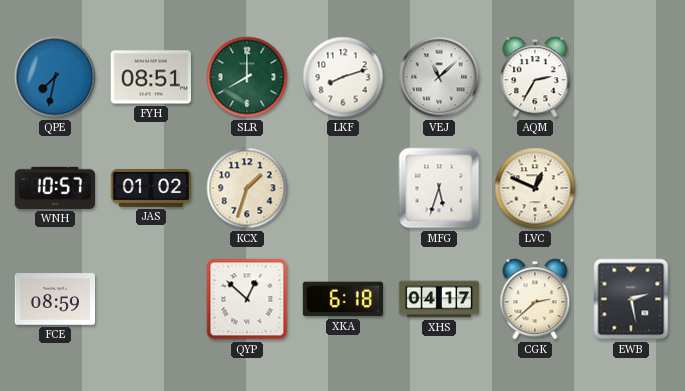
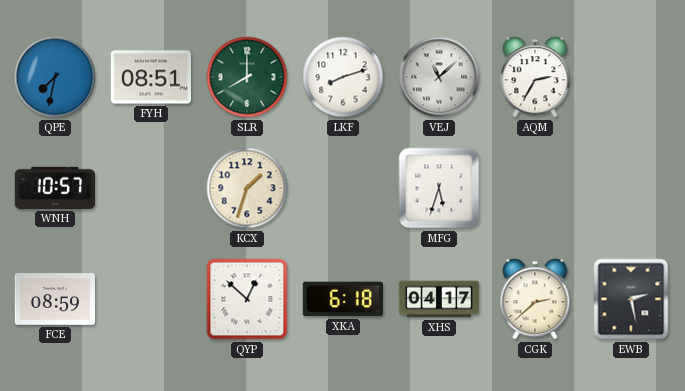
JAS: 01:02 -> none (150, 188)
LVC: 12:49 -> none (535, 188)
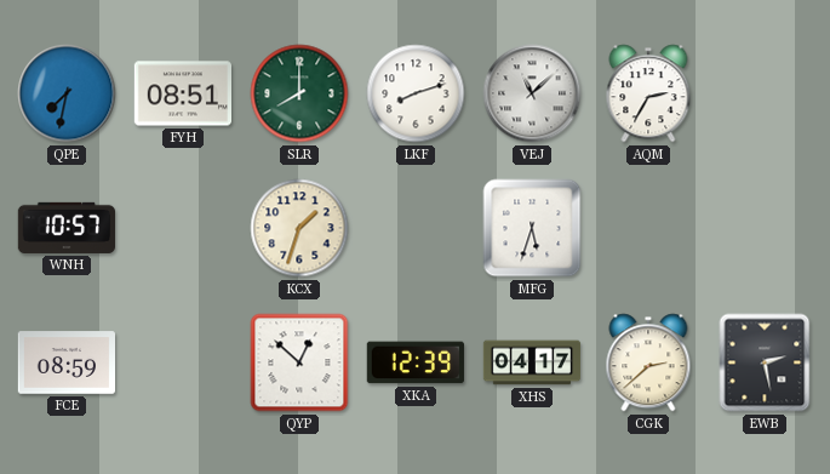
XKA: 6:18 -> 12:39 (416, 362)
